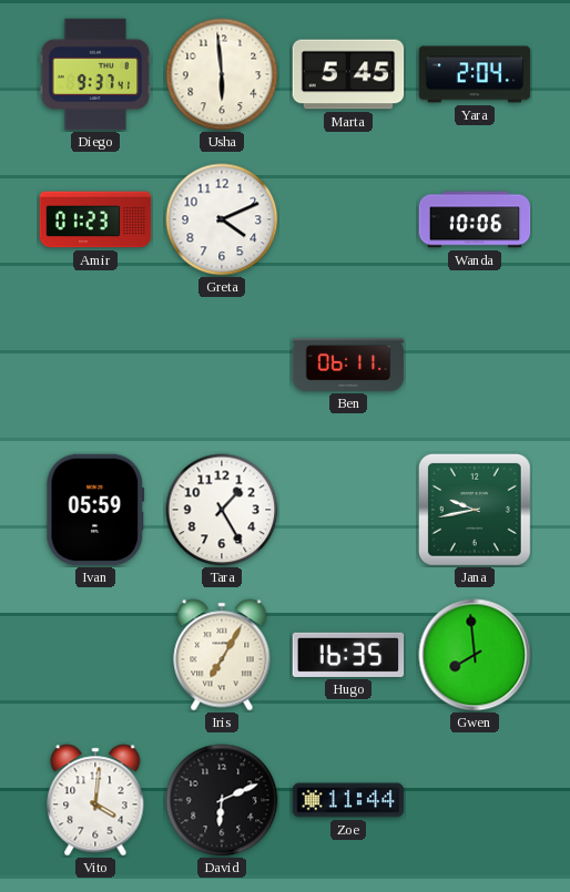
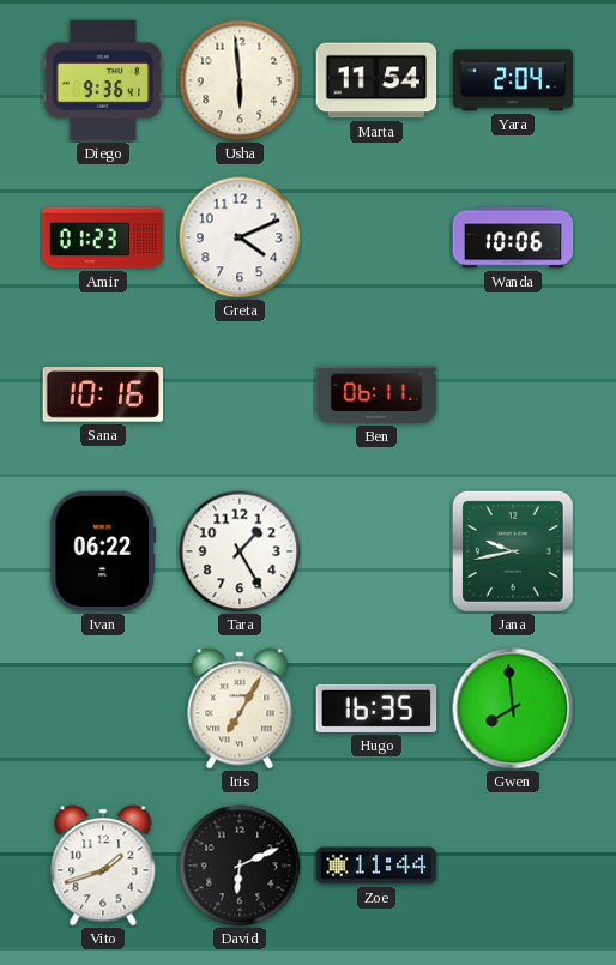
Diego: 9:37 -> 9:36 (103, 80)
Marta: 5:45 -> 11:54 (376, 80)
Sana: none -> 10:16 (103, 394)
Ivan: 05:59 -> 06:22 (103, 551)
Vito: 4:01 -> 1:42 (103, 866)
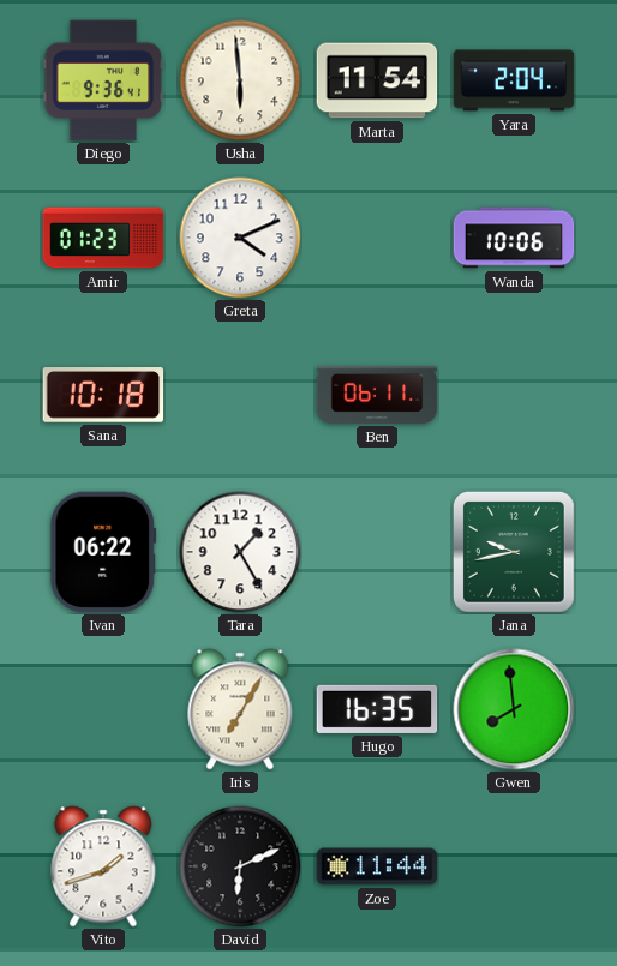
Sana: 10:16 -> 10:18 (103, 395)
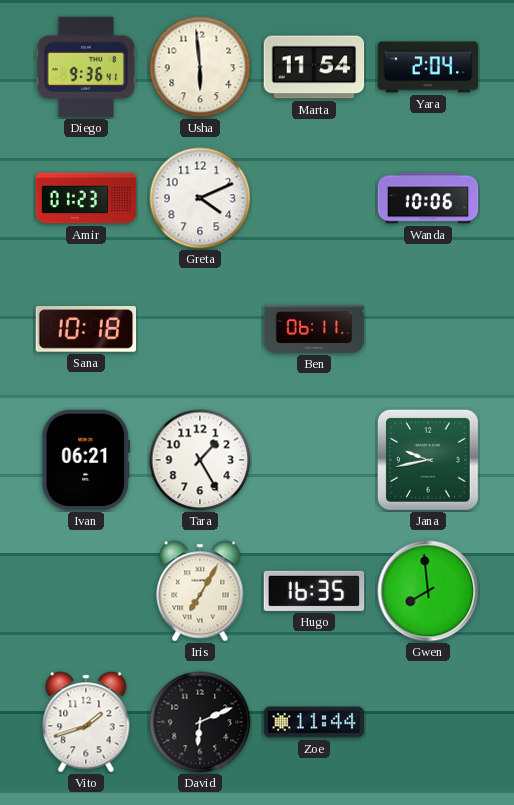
Ivan: 06:22 -> 06:21 (86, 460)
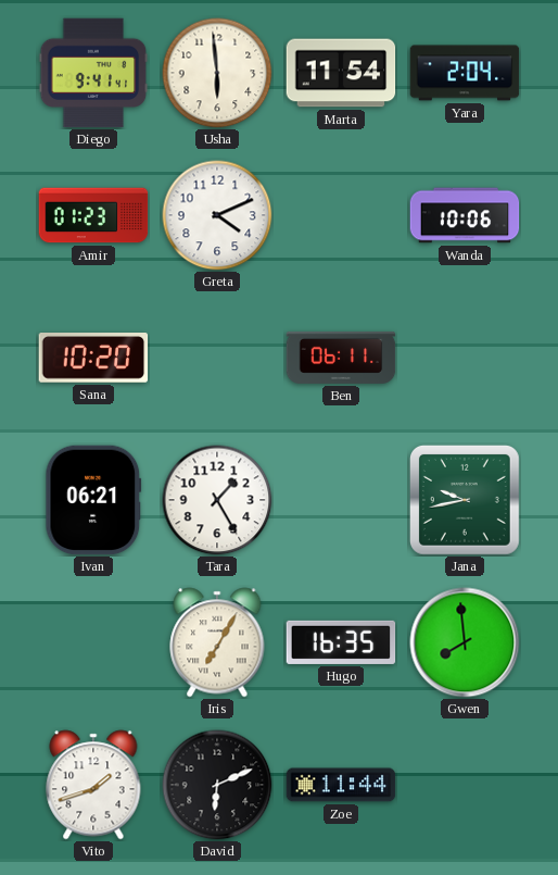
Diego: 9:36 -> 9:41 (93, 73)
Sana: 10:18 -> 10:20 (93, 358)
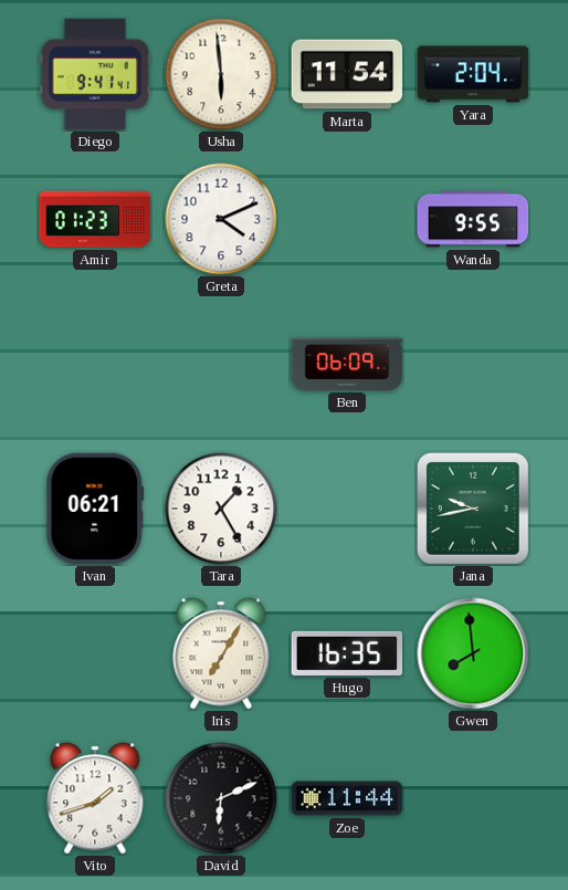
Wanda: 10:06 -> 9:55 (473, 219)
Sana: 10:20 -> none (93, 358)
Ben: 06:11 -> 06:09 (347, 364)
